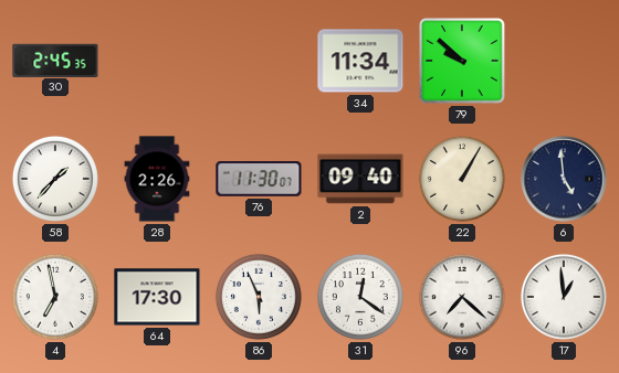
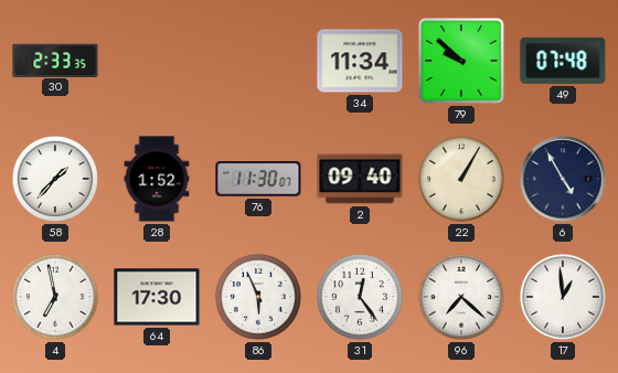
30: 2:45 -> 2:33 (55, 60)
49: none -> 07:48 (563, 61)
28: 2:26 -> 1:52 (157, 179)
6: 4:59 -> 4:55 (563, 179)
31: 12:21 -> 12:24 (360, 297)
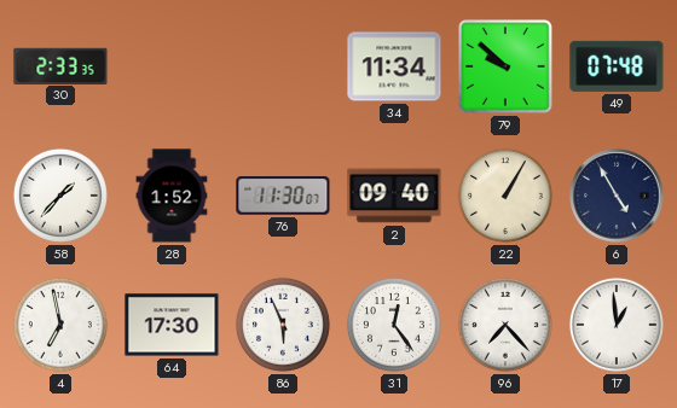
96: 7:22 -> 7:23 (505, 325)
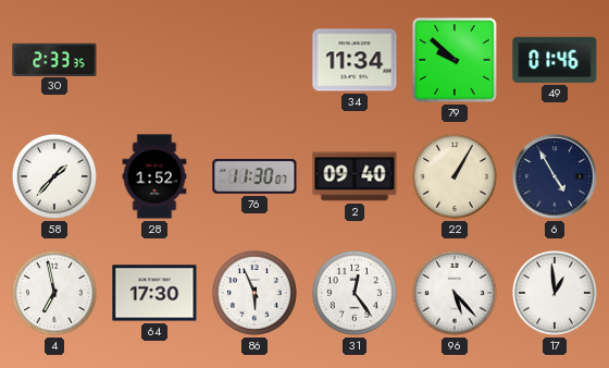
49: 07:48 -> 01:46 (555, 60)
96: 7:23 -> 5:23 (455, 293)
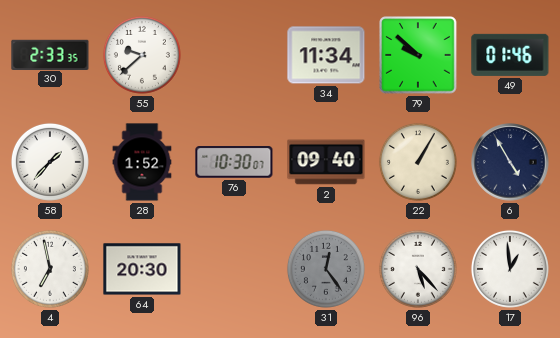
55: none -> 9:38 (142, 55)
76: 11:30 -> 10:30 (234, 163)
64: 17:30 -> 20:30 (142, 269)
86: 5:56 -> none (254, 293)
31 dial: white -> grey (326, 269)
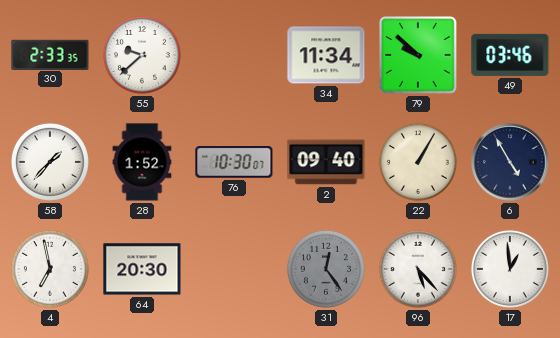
49: 01:46 -> 03:46 (510, 55)
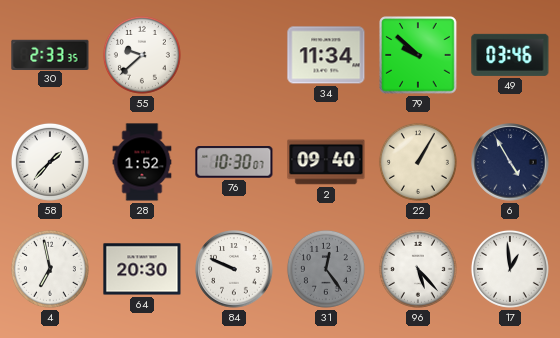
84: none -> 9:49 (234, 269)
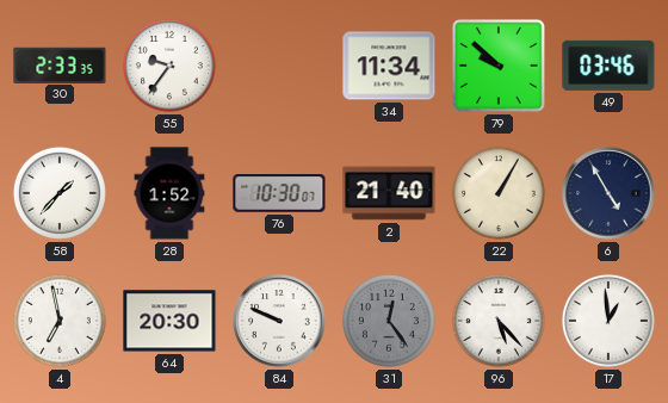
55: 9:38 -> 9:36 (169, 66)
2: 09:40 -> 21:40 (389, 193)
